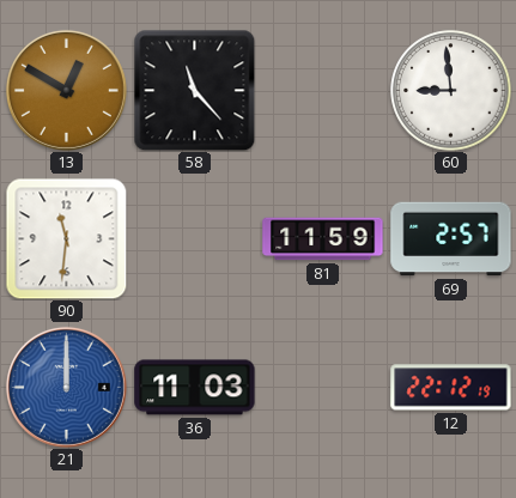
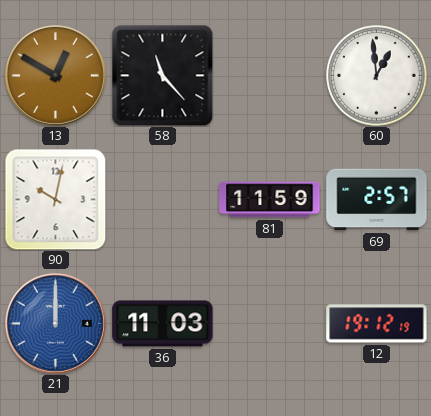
60: 8:59 -> 12:59 (377, 76)
90: 11:31 -> 10:02 (55, 199)
12: 22:12 -> 19:12 (377, 324)
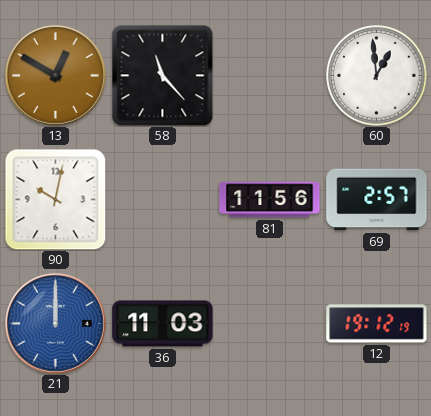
81: 11:59 -> 11:56 (270, 200)
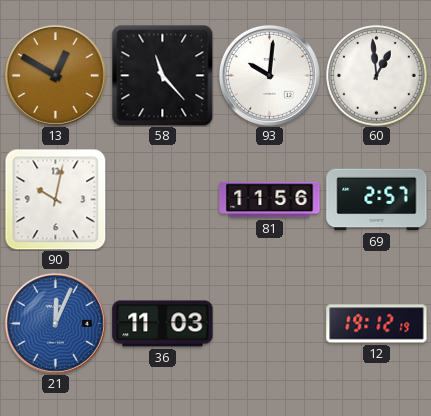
93: none -> 10:01 (269, 75)
21: 12:00 -> 12:04 (55, 323)
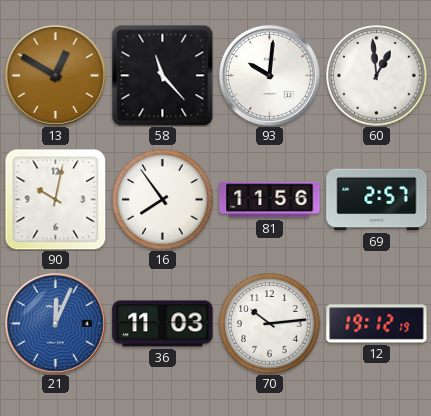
16: none -> 7:54 (163, 200)
70: none -> 10:14 (270, 324)
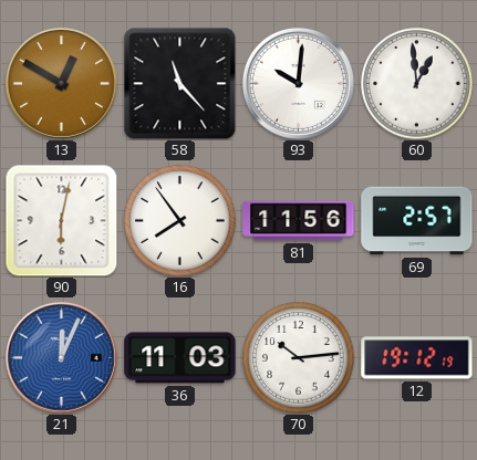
90: 10:02 -> 6:02 (61, 220)
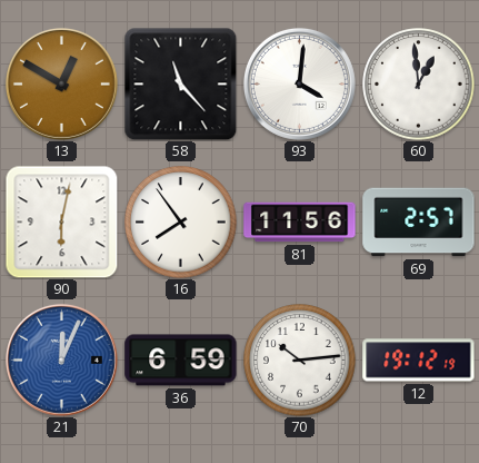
93: 10:01 -> 4:01 (299, 83)
36: 11:03 -> 6:59 (181, 361)
